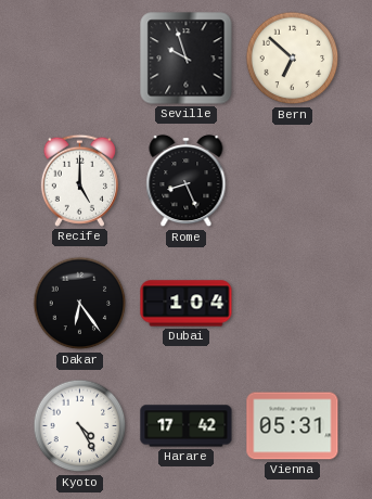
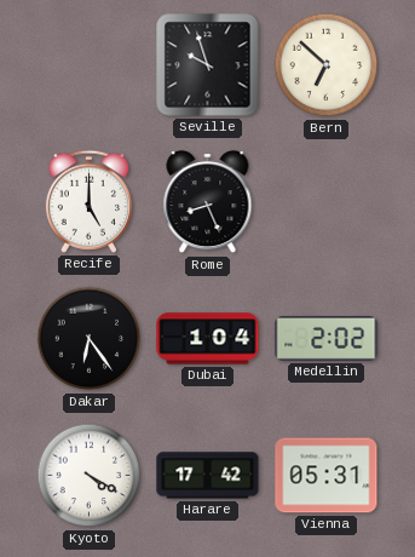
Medellin: none -> 2:02 (327, 339)
Kyoto: 4:25 -> 4:20 (90, 476)
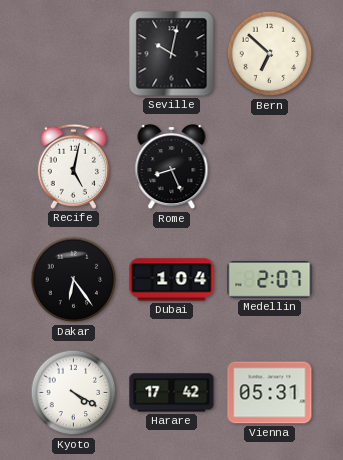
Seville: 9:57 -> 10:02 (172, 54)
Recife: 5:00 -> 5:02 (73, 166)
Medellin: 2:02 -> 2:07 (270, 280)
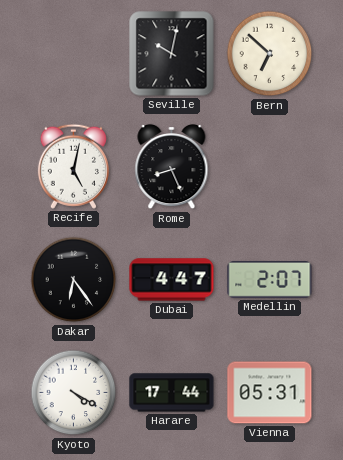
Dubai: 1:04 -> 4:47 (172, 280)
Harare: 17:42 -> 17:44 (172, 393)
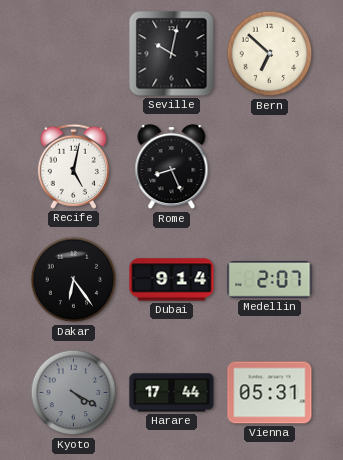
Dubai: 4:47 -> 9:14 (172, 280)
Kyoto dial: white -> grey (74, 393)
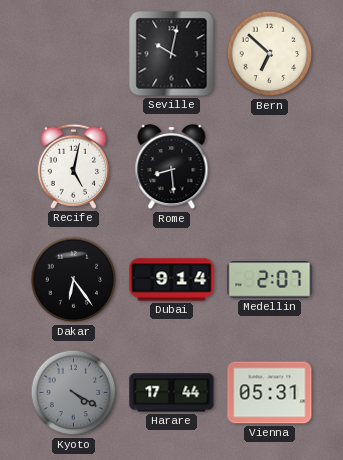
Rome: 8:26 -> 8:29 (172, 167)
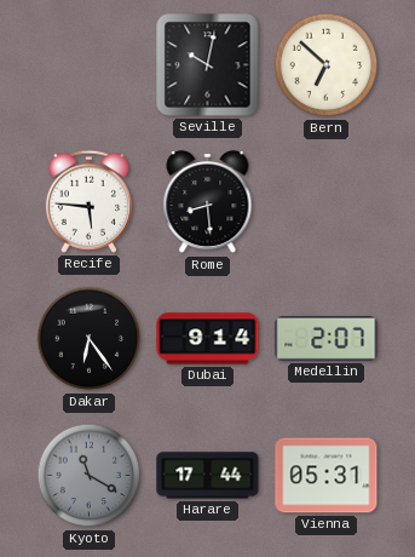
Recife: 5:02 -> 5:46 (88, 201)
Kyoto: 4:20 -> 11:20 (90, 476)
